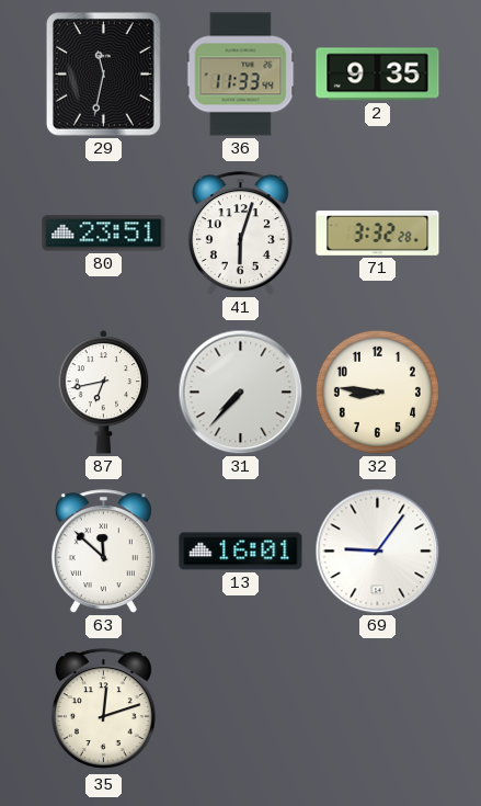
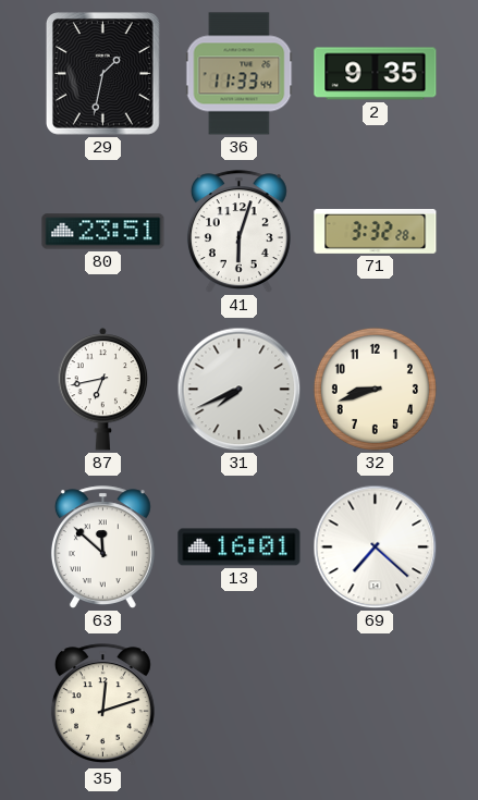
29: 11:32 -> 1:32 (102, 74)
31: 7:37 -> 7:41 (240, 390)
32: 8:46 -> 8:42 (375, 389)
69: 9:06 -> 7:22 (376, 547)
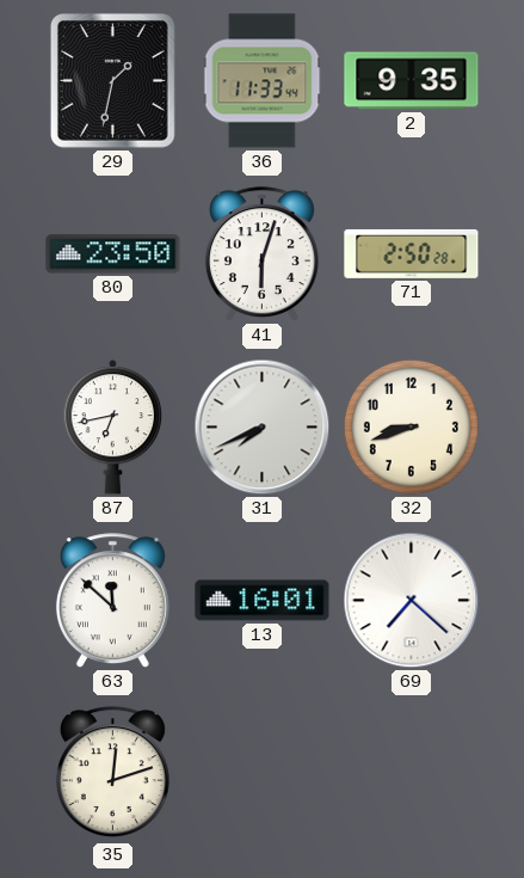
80: 23:51 -> 23:50 (113, 254)
71: 3:32 -> 2:50 (412, 253)
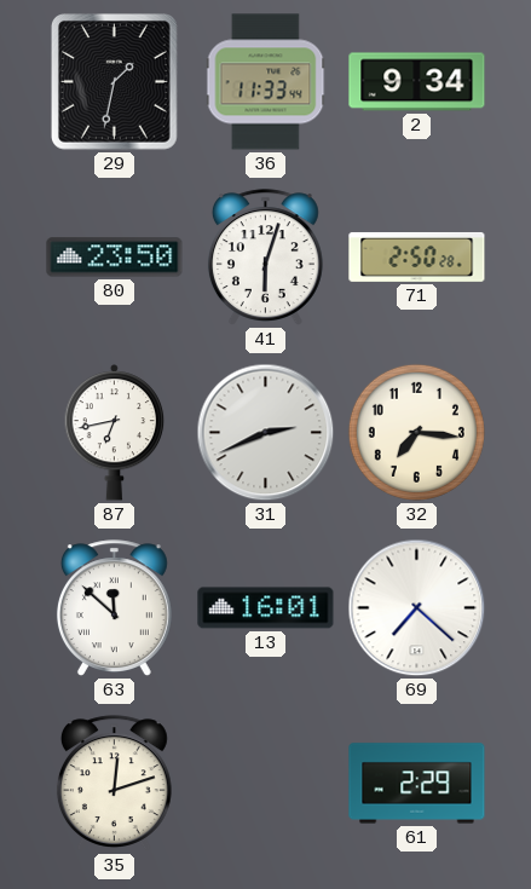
2: 9:35 -> 9:34 (417, 82)
31: 7:41 -> 2:41 (266, 433)
32: 8:42 -> 7:16 (416, 432)
61: none -> 2:29 (417, 784)
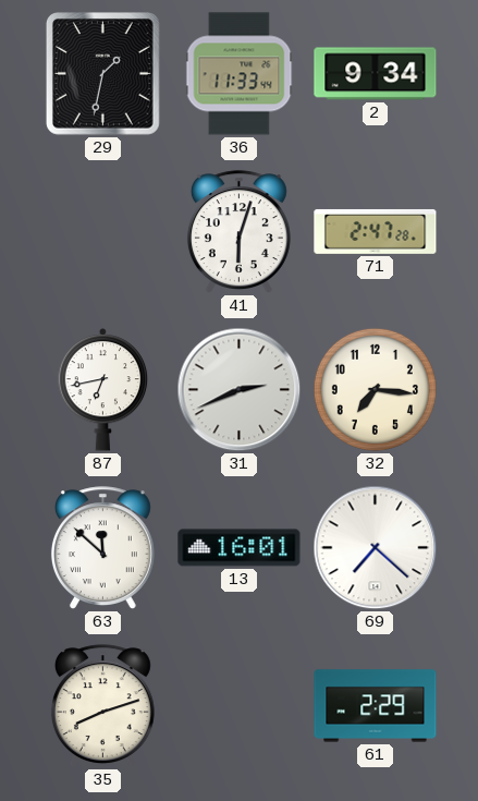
80: 23:50 -> none (115, 258)
71: 2:50 -> 2:47 (376, 231)
35: 12:12 -> 8:12 (102, 706)
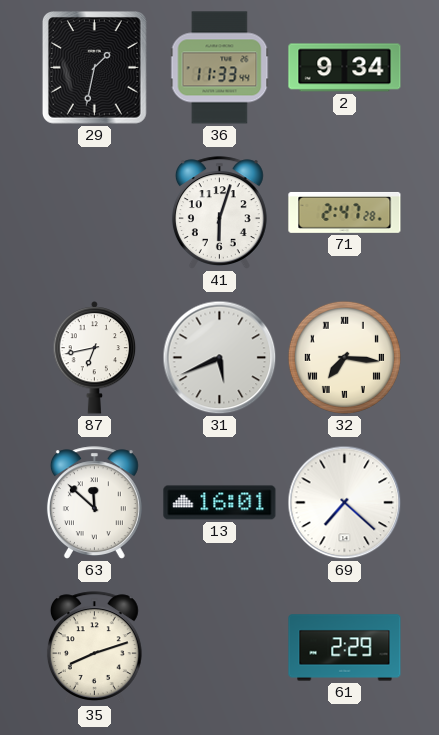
31: 2:41 -> 5:41 (220, 358)
32 numerals: Arabic -> Roman (344, 357)
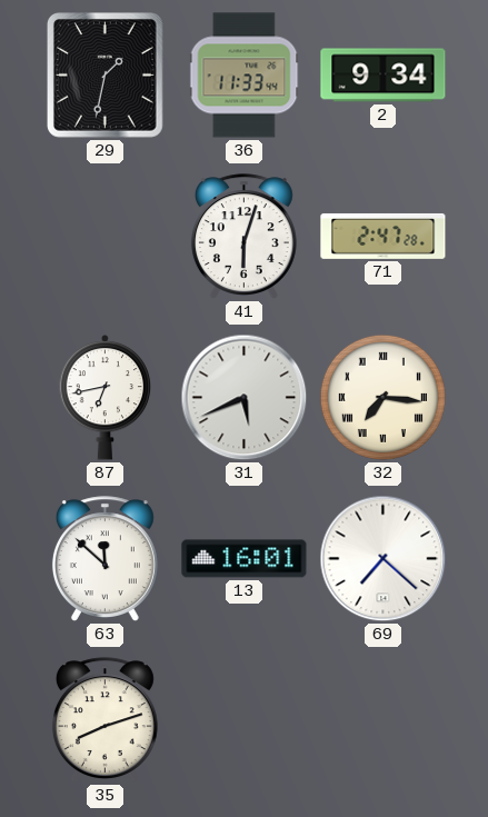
61: 2:29 -> none (345, 648)
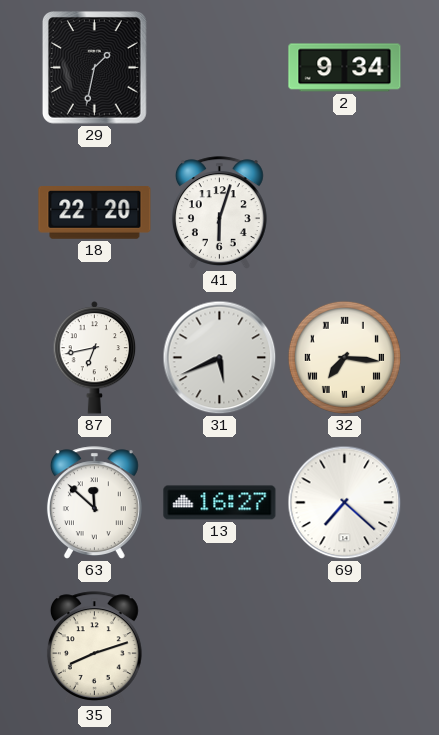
36: 11:33 -> none (245, 76)
18: none -> 22:20 (95, 213)
71: 2:47 -> none (384, 236)
13: 16:01 -> 16:27 (220, 503)
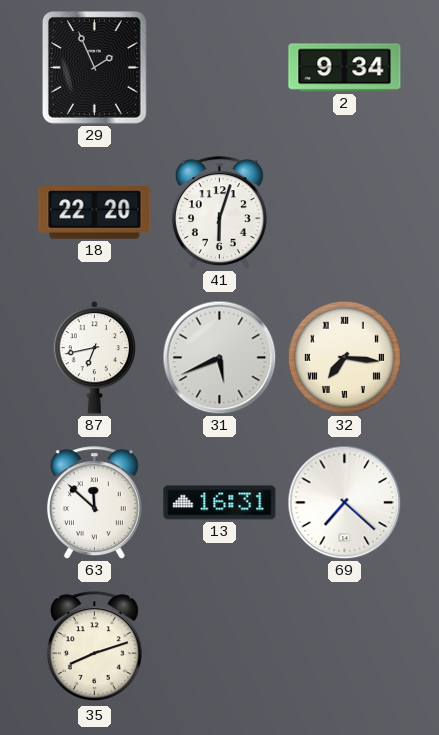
29: 1:32 -> 1:56 (94, 68)
13: 16:27 -> 16:31 (220, 503)
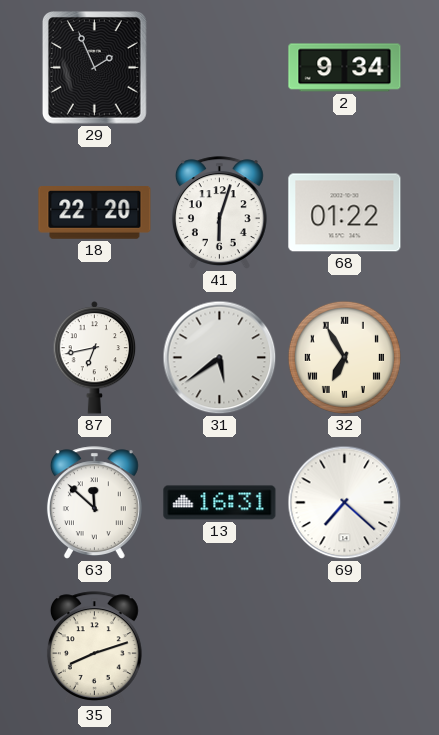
68: none -> 01:22 (345, 213)
31: 5:41 -> 5:39 (220, 358)
32: 7:16 -> 6:55 (344, 357)
